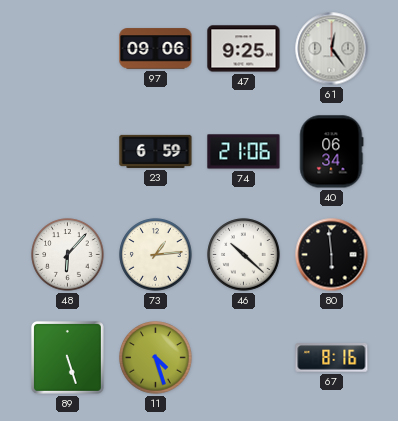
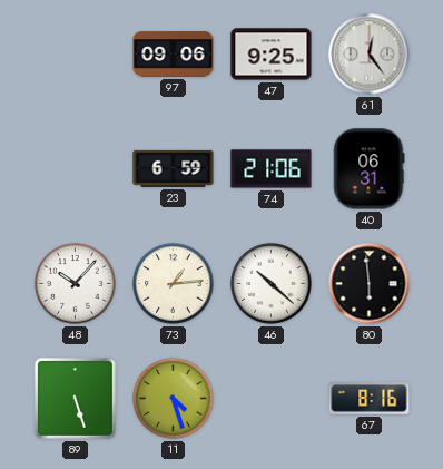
40: 06:34 -> 06:31 (370, 169)
48: 6:07 -> 10:07 (76, 284)
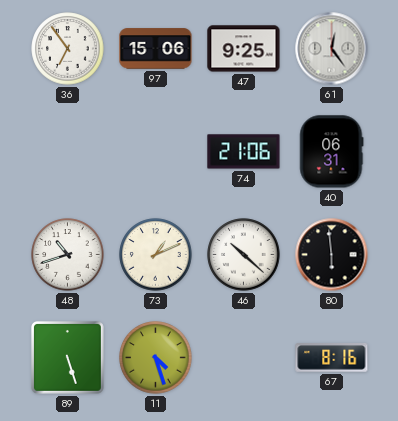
36: none -> 6:54 (68, 49)
97: 09:06 -> 15:06 (156, 49)
23: 6:59 -> none (174, 168)
48: 10:07 -> 10:42 (68, 255)
73: 1:14 -> 1:11 (156, 255)
